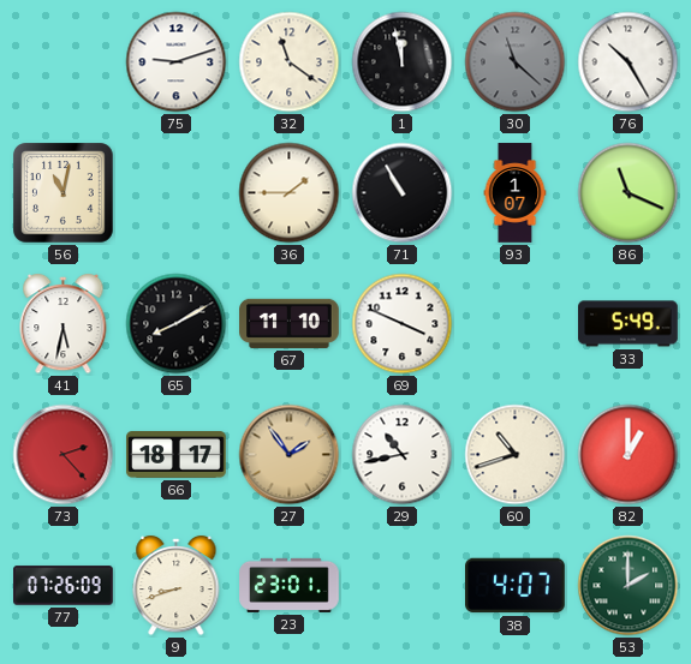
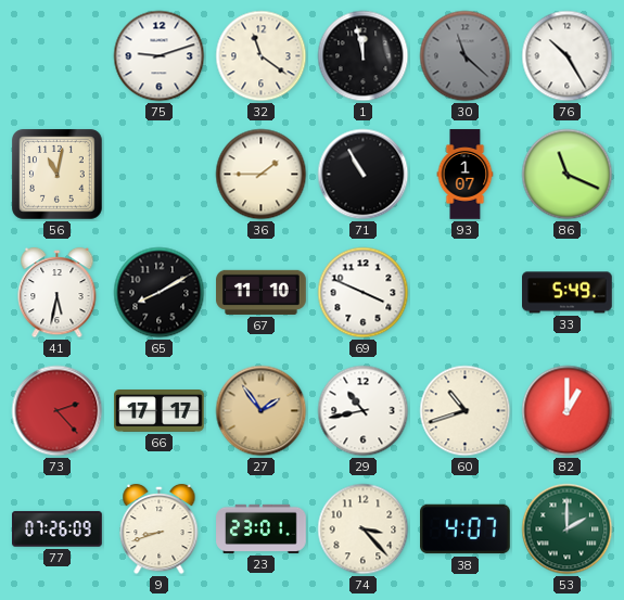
66: 18:17 -> 17:17 (160, 411)
74: none -> 3:23 (364, 529)
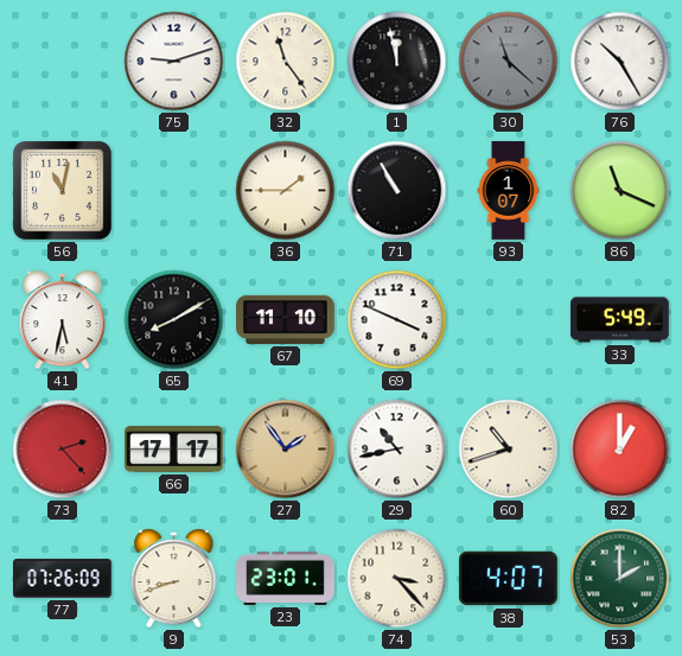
32: 11:21 -> 11:24 (286, 62)
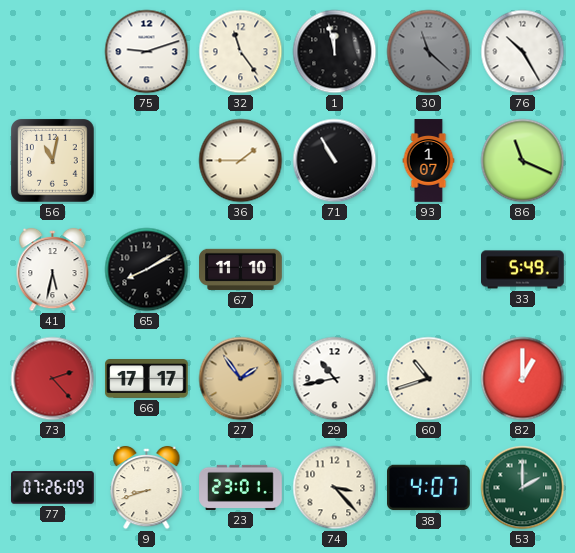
69: 3:49 -> none (397, 320)
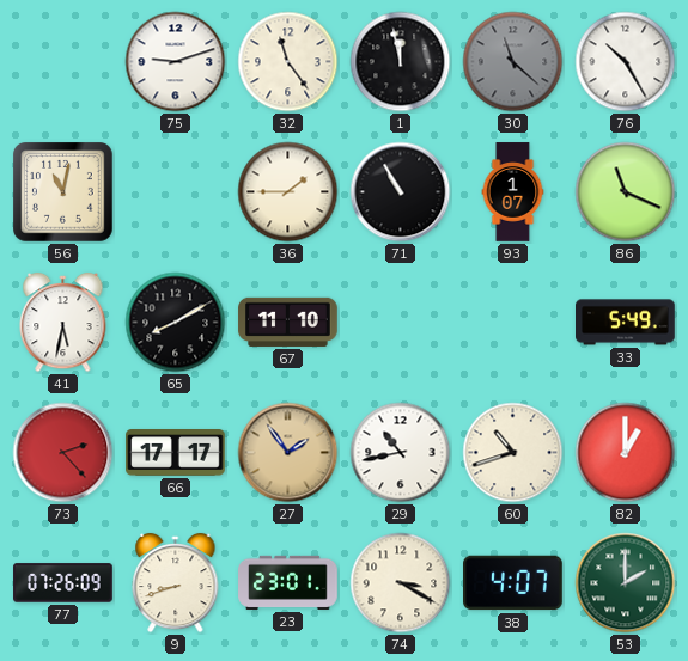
74: 3:23 -> 3:20 (401, 583)
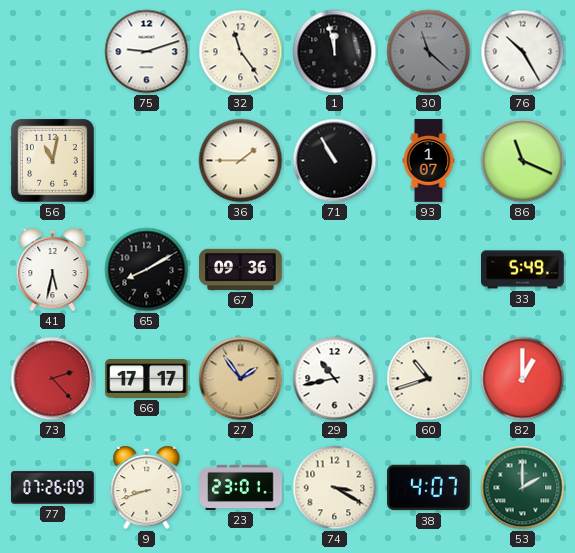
67: 11:10 -> 09:36 (241, 269)
